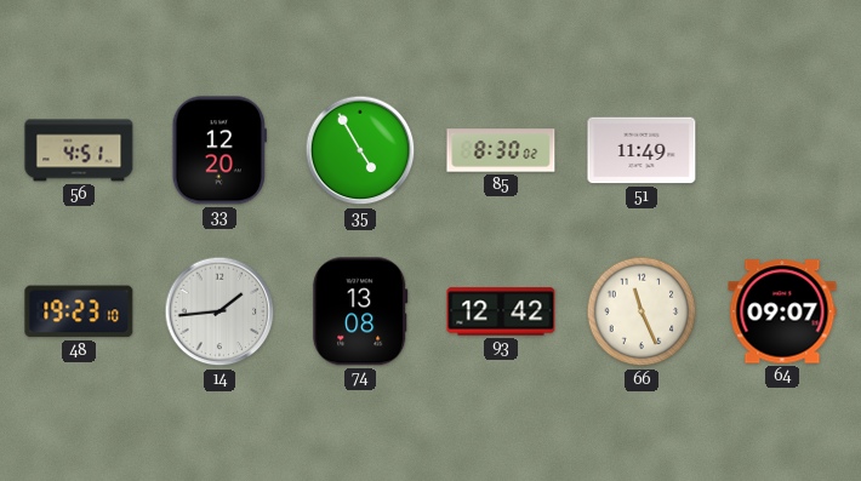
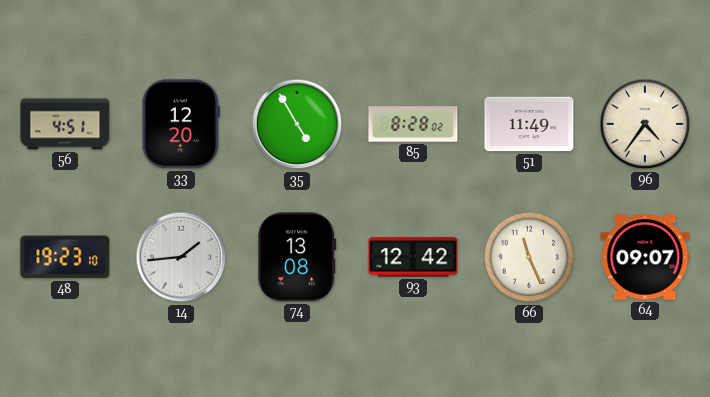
85: 8:30 -> 8:28 (413, 124)
96: none -> 4:36 (645, 124)
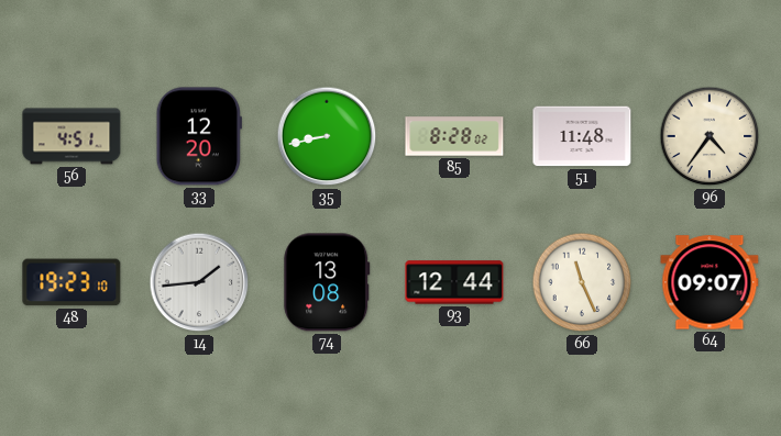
35: 4:55 -> 8:43 (327, 136)
51: 11:49 -> 11:48 (582, 136)
93: 12:42 -> 12:44 (454, 282)
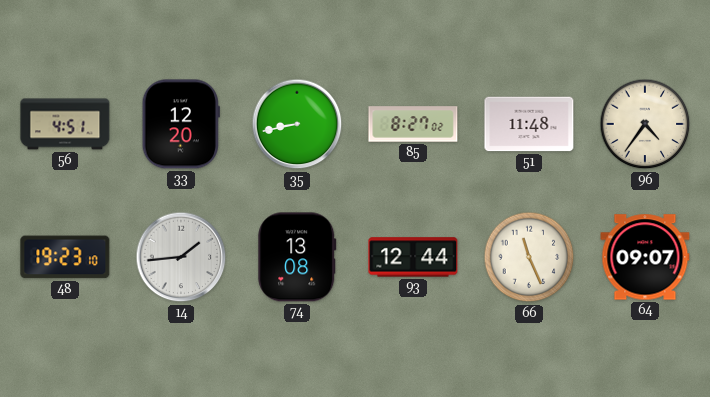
85: 8:28 -> 8:27 (413, 124)
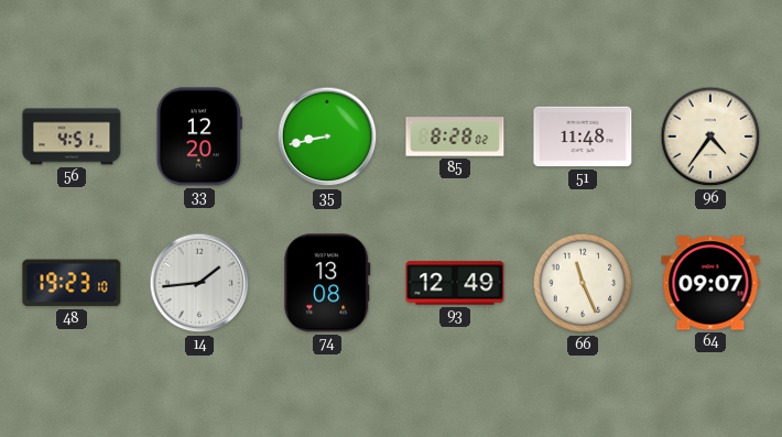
85: 8:27 -> 8:28 (455, 136)
93: 12:44 -> 12:49 (455, 283)
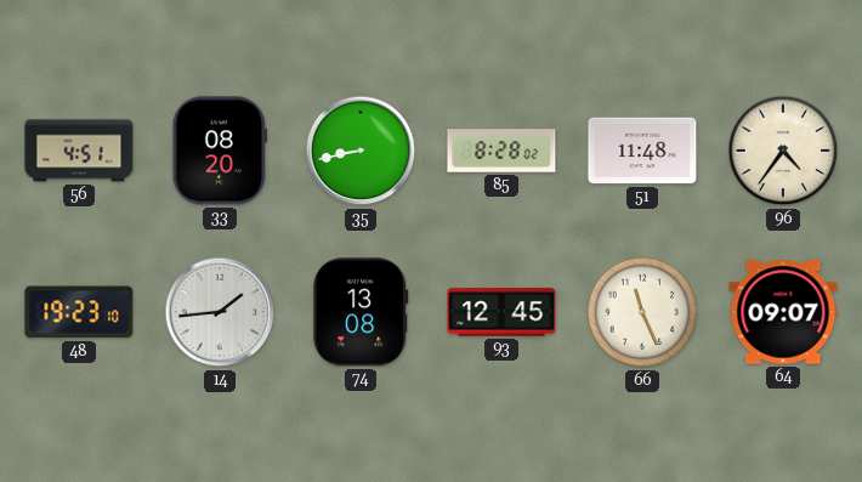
33: 12:20 -> 08:20 (220, 151)
93: 12:49 -> 12:45 (501, 312)
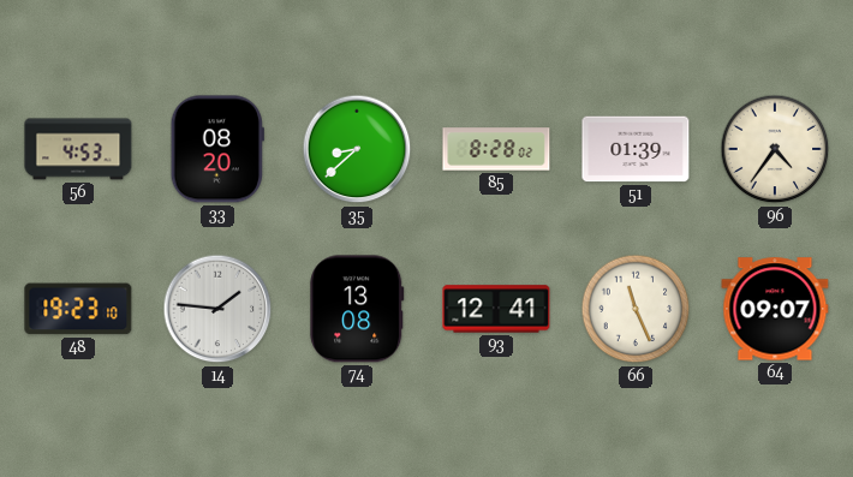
56: 4:51 -> 4:53 (78, 149)
35: 8:43 -> 8:38 (357, 149)
51: 11:48 -> 01:39 (636, 149)
14: 1:44 -> 1:46 (217, 309)
93: 12:45 -> 12:41 (496, 309)
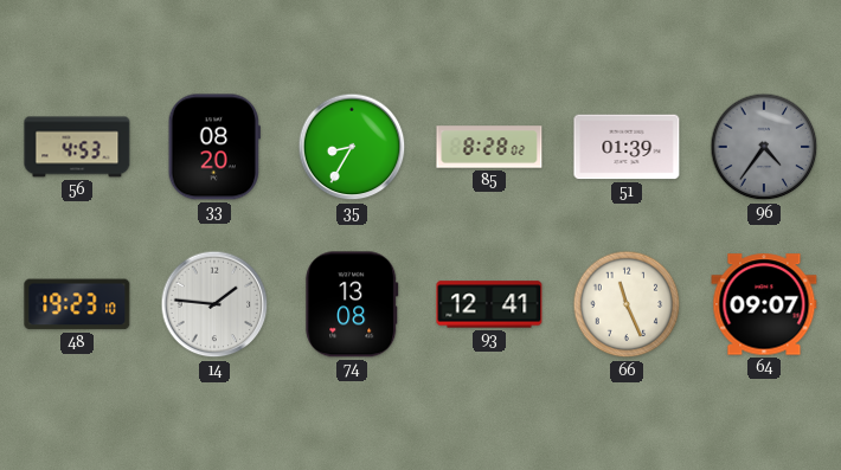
35: 8:38 -> 8:35 (352, 147)
96 dial: cream -> grey (764, 147)
